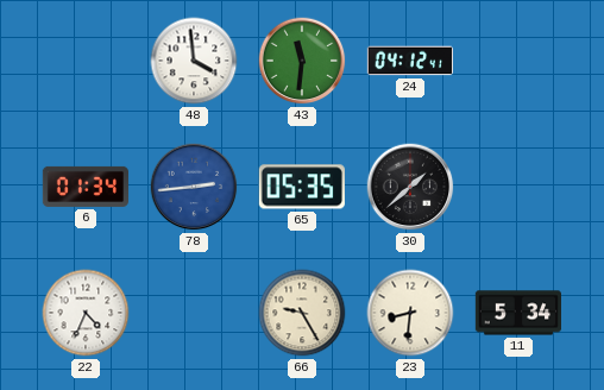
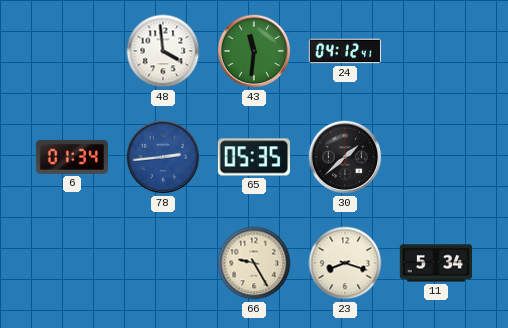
22: 4:34 -> none (86, 313)
23: 8:31 -> 8:18 (345, 263)
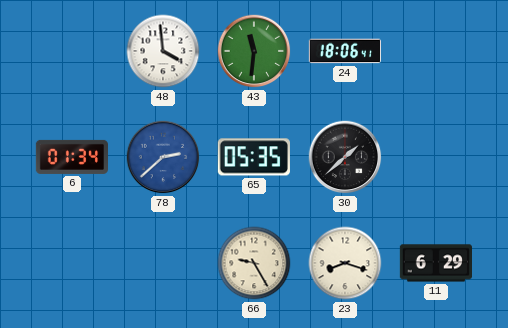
24: 04:12 -> 18:06 (344, 51)
78: 2:44 -> 2:38 (163, 157)
11: 5:34 -> 6:29 (435, 263)
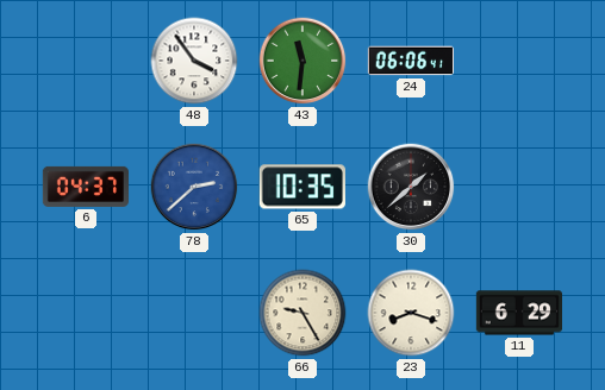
48: 3:59 -> 3:54 (194, 61)
24: 18:06 -> 06:06 (410, 61)
6: 01:34 -> 04:37 (85, 187)
65: 05:35 -> 10:35 (302, 187)
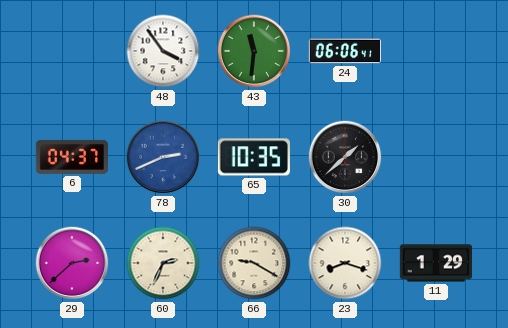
78: 2:38 -> 2:41 (163, 157)
29: none -> 2:38 (72, 263)
60: none -> 2:34 (163, 263)
66: 9:25 -> 9:20 (254, 263)
11: 6:29 -> 1:29 (435, 263)
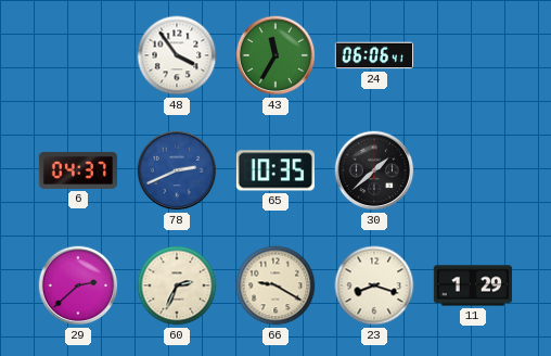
43: 11:31 -> 11:35 (275, 55)
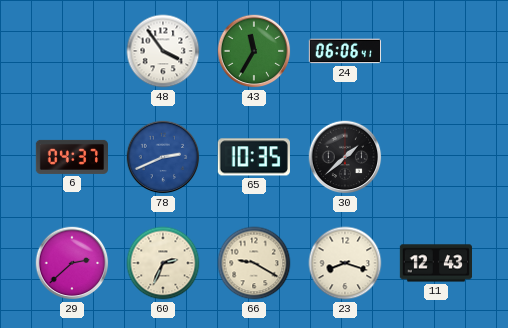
11: 1:29 -> 12:43 (435, 263)
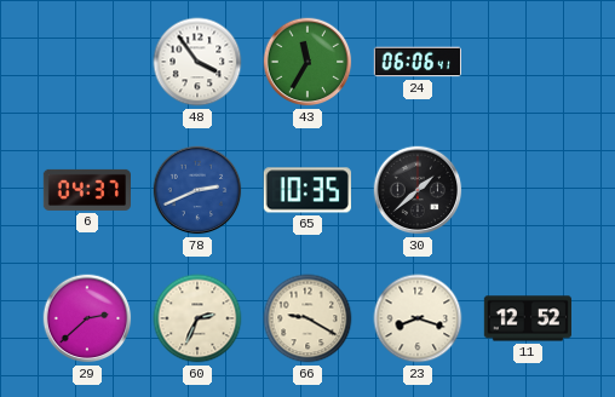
11: 12:43 -> 12:52 (527, 318)
